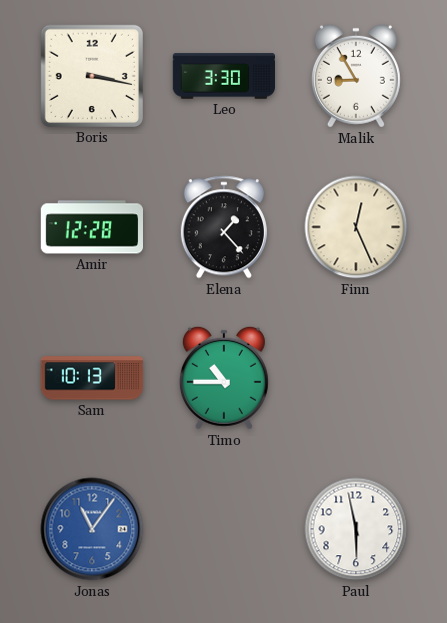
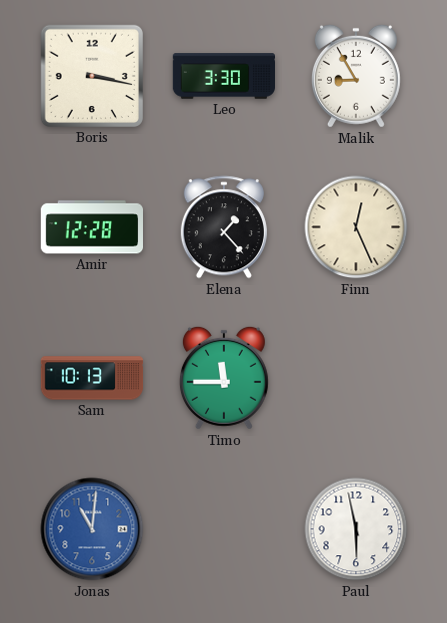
Timo: 10:45 -> 11:45 (224, 378)
Jonas: 11:06 -> 11:01 (92, 529)
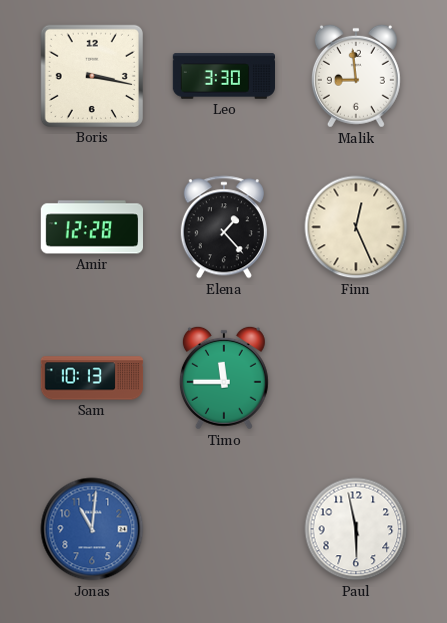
Malik: 8:55 -> 8:59 (356, 76)
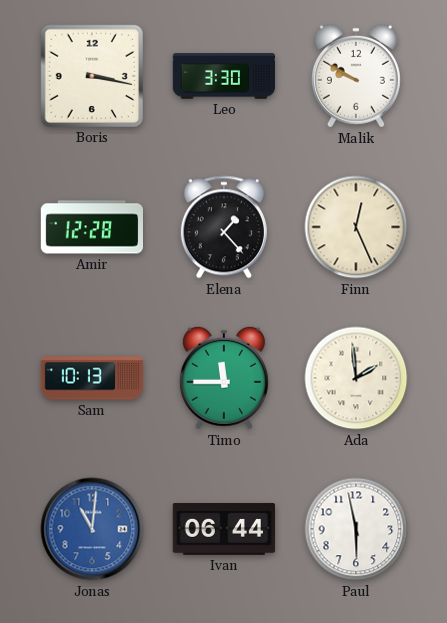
Malik: 8:59 -> 9:50 (356, 76)
Ada: none -> 1:59 (356, 378)
Ivan: none -> 06:44 (223, 530)
